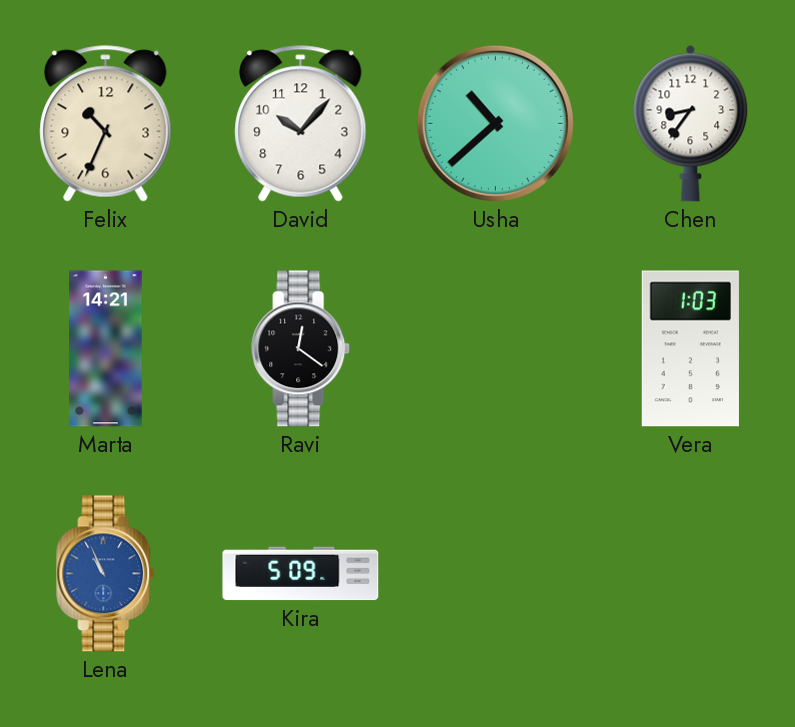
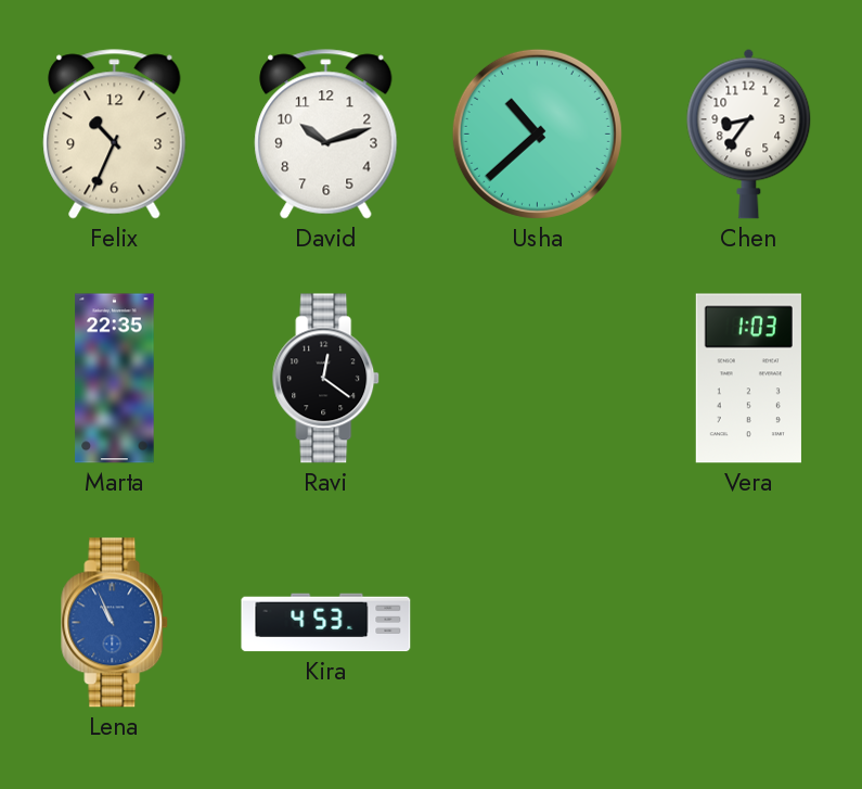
David: 10:07 -> 10:12 (326, 135)
Marta: 14:21 -> 22:35 (115, 379)
Kira: 5:09 -> 4:53 (326, 623)
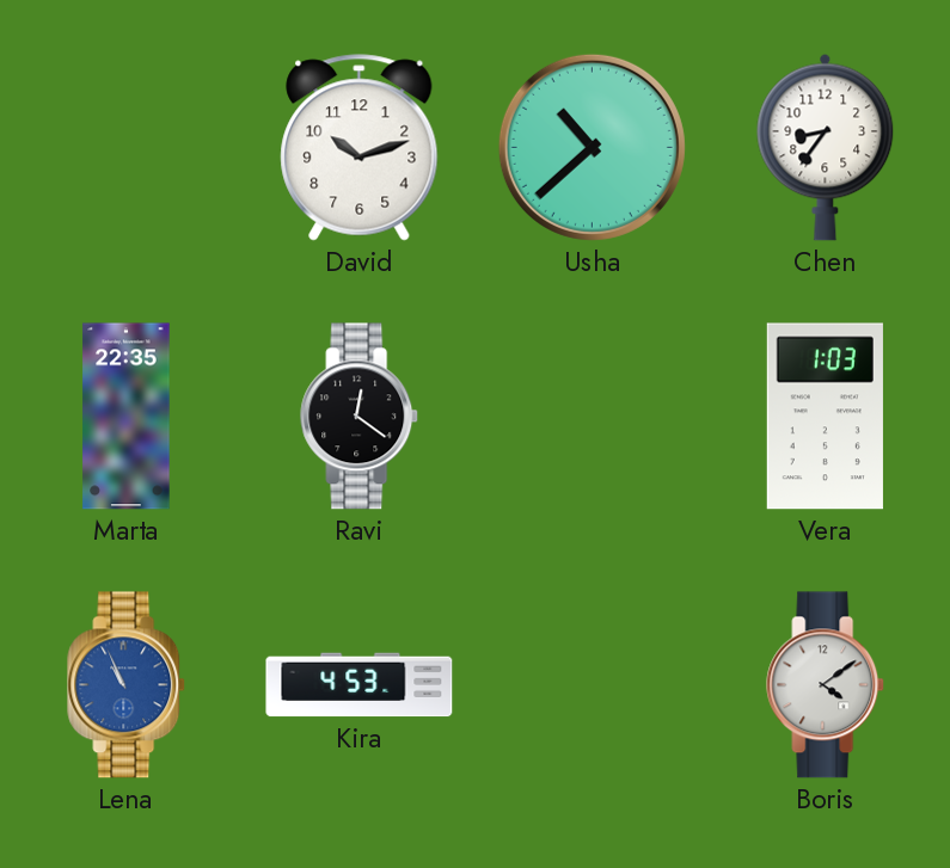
Felix: 10:34 -> none (115, 135)
Boris: none -> 4:09 (826, 685)
